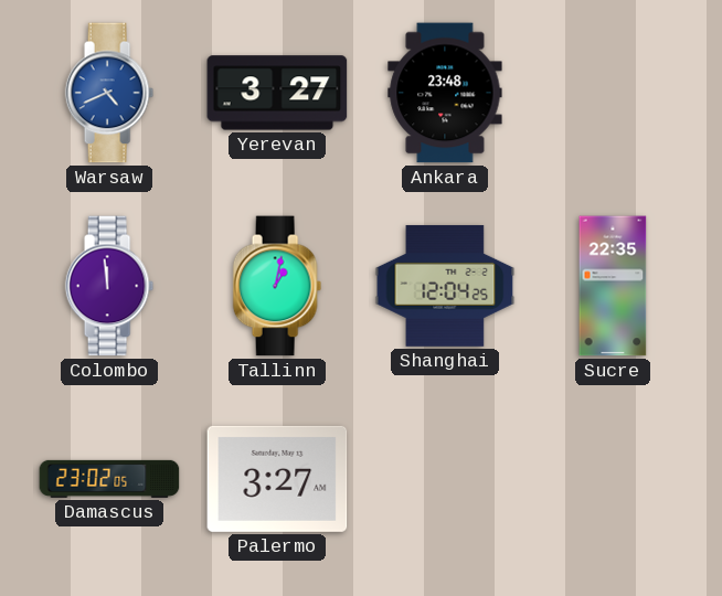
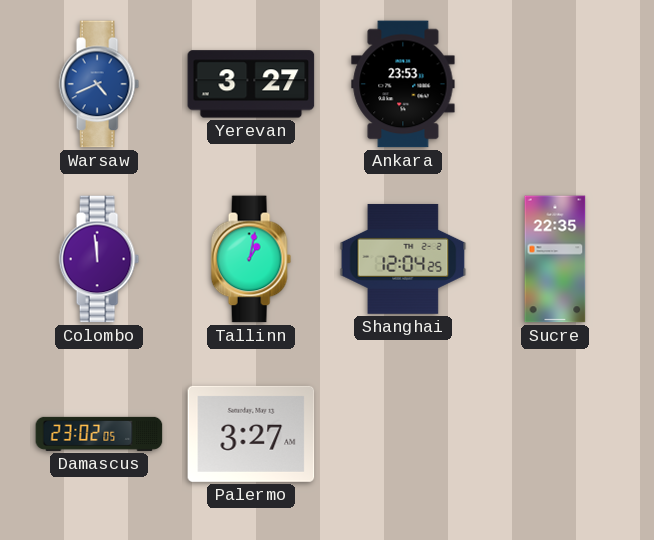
Ankara: 23:48 -> 23:53 (403, 84)
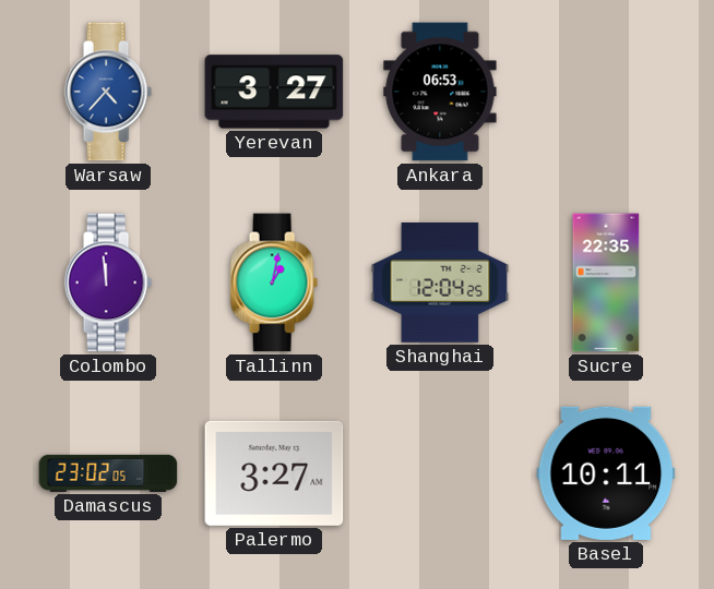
Warsaw: 4:41 -> 4:37 (108, 92)
Ankara: 23:53 -> 06:53 (440, 92)
Basel: none -> 10:11 (606, 473)
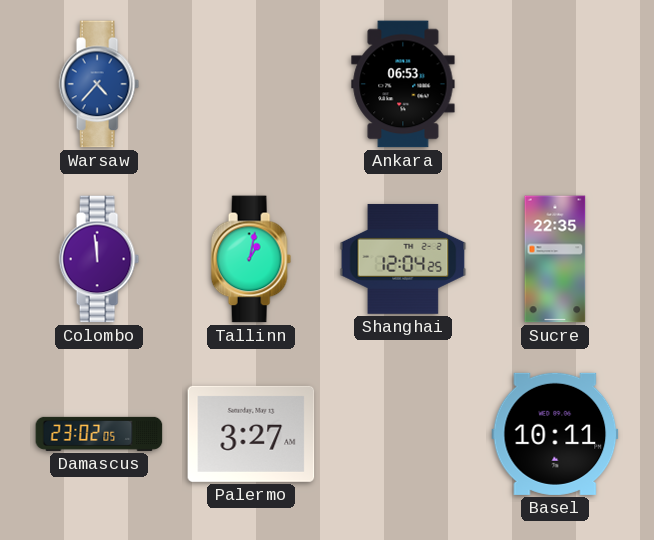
Yerevan: 3:27 -> none (274, 92)
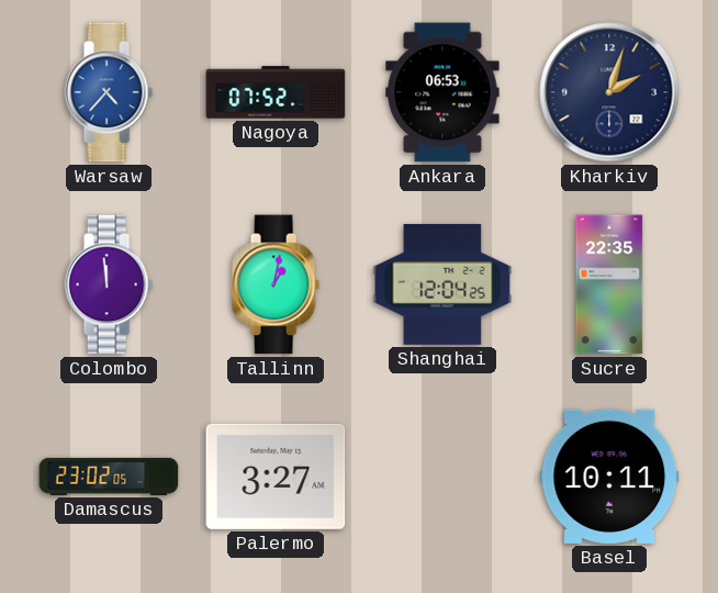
Nagoya: none -> 07:52 (276, 92)
Kharkiv: none -> 2:03 (609, 92)
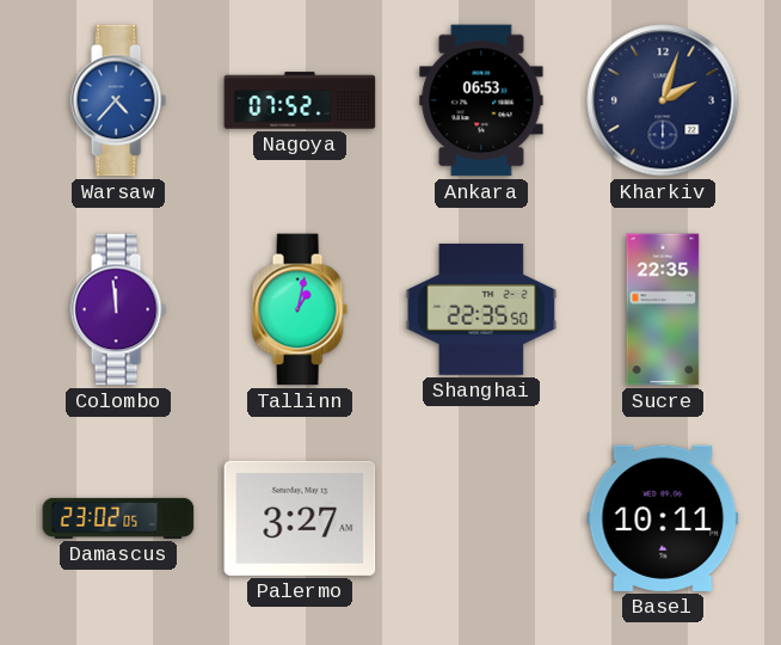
Shanghai: 12:04 -> 22:35 (481, 309)
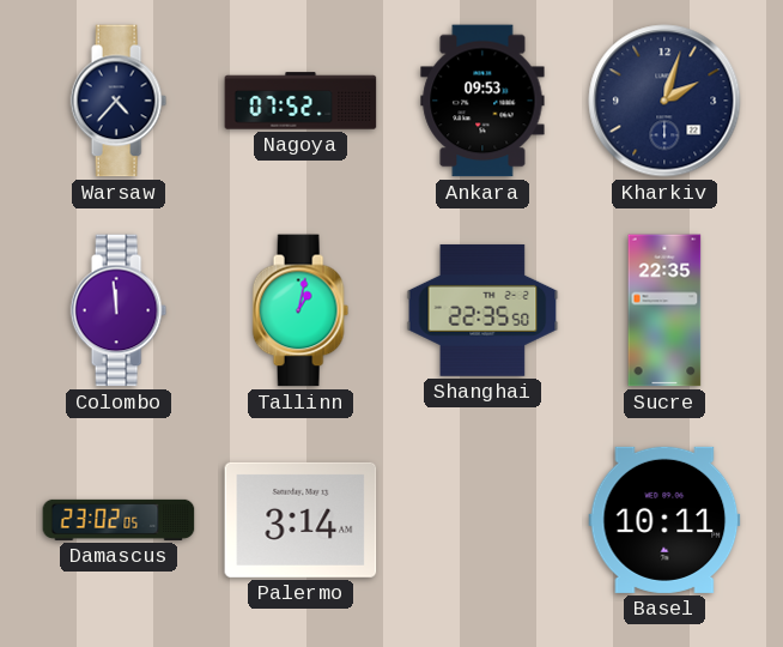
Warsaw dial: blue -> navy (119, 101)
Ankara: 06:53 -> 09:53 (482, 101)
Palermo: 3:27 -> 3:14 (301, 520)
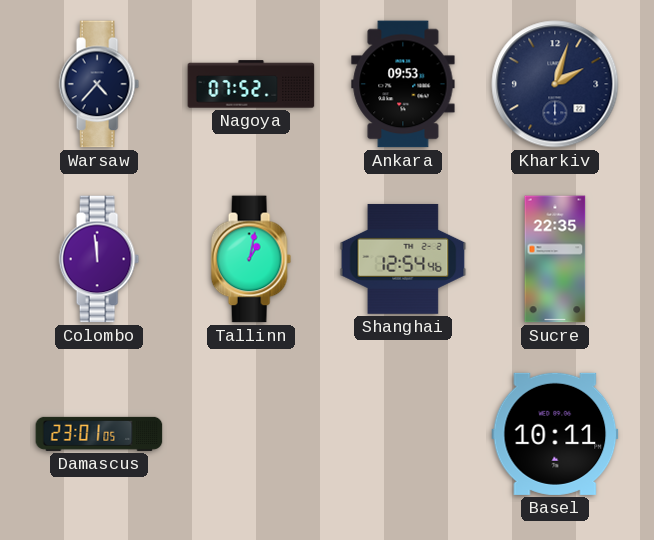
Shanghai: 22:35 -> 12:54 (403, 259)
Damascus: 23:02 -> 23:01 (99, 434)
Palermo: 3:14 -> none (301, 520)
